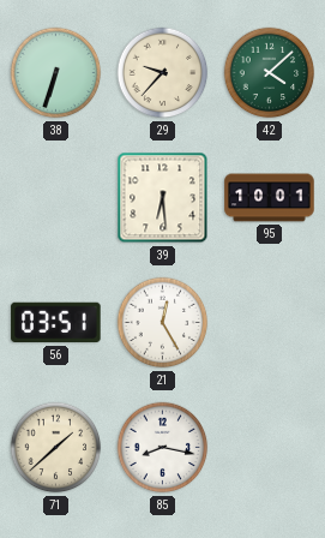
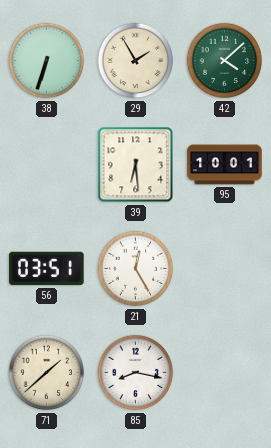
29: 9:37 -> 1:55 (136, 61)
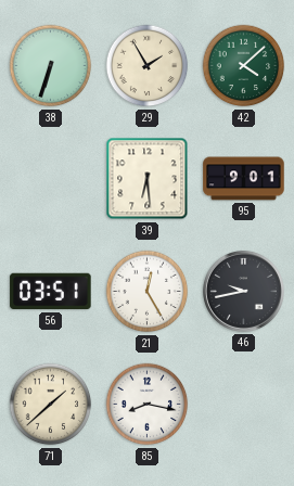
95: 10:01 -> 9:01 (244, 179)
46: none -> 9:43 (243, 291)
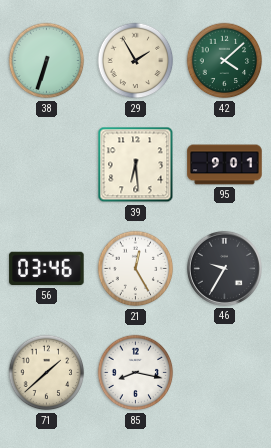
56: 03:51 -> 03:46 (47, 269)
46: 9:43 -> 9:35 (224, 268)
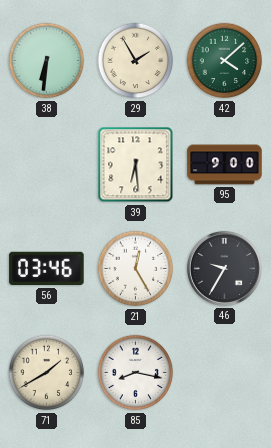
38: 6:33 -> 6:31 (47, 61)
95: 9:01 -> 9:00 (225, 165)
71: 1:38 -> 1:40 (47, 373)
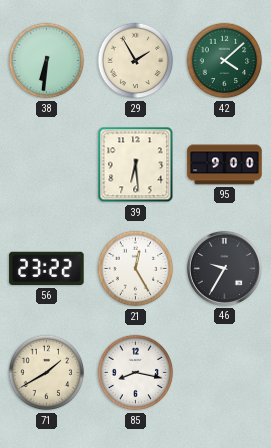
56: 03:46 -> 23:22 (47, 269)
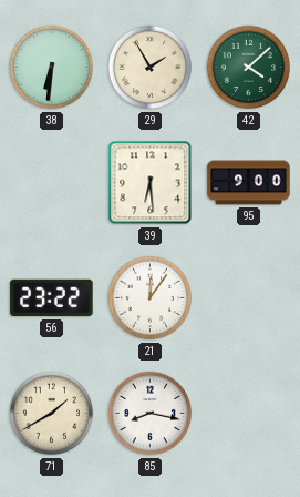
21: 12:25 -> 12:06 (151, 298)
46: 9:35 -> none (224, 268)
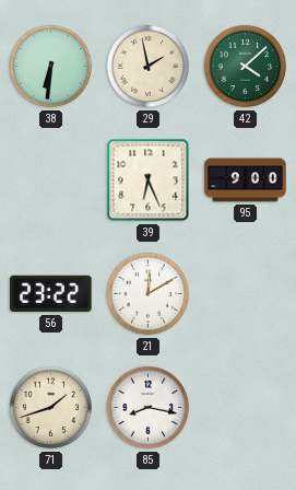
29: 1:55 -> 1:58 (149, 67)
39: 6:29 -> 6:26 (149, 180)
21: 12:06 -> 12:10 (149, 294)
71: 1:40 -> 1:42 (51, 408)
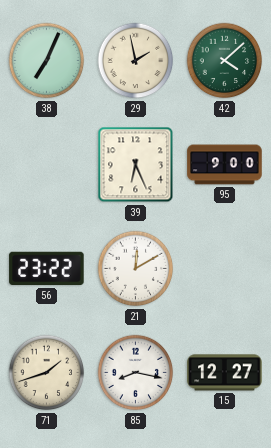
38: 6:31 -> 7:04 (47, 61)
15: none -> 12:27 (225, 373)
